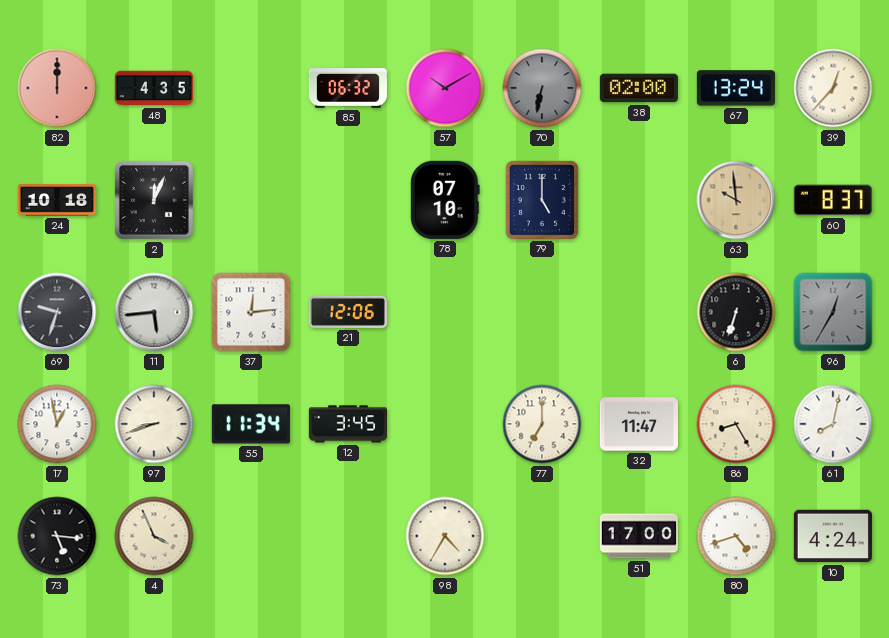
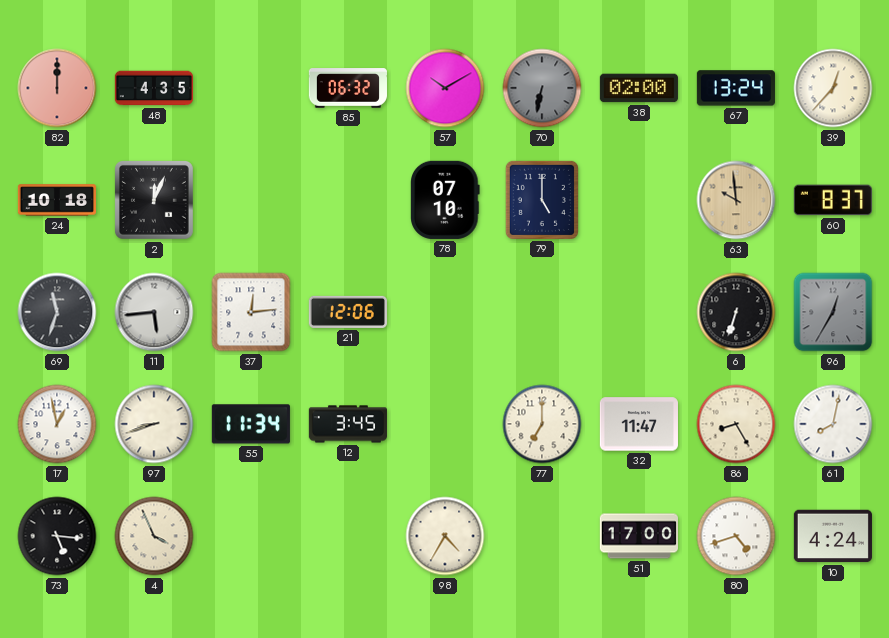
69: 9:33 -> 11:33 (57, 312)
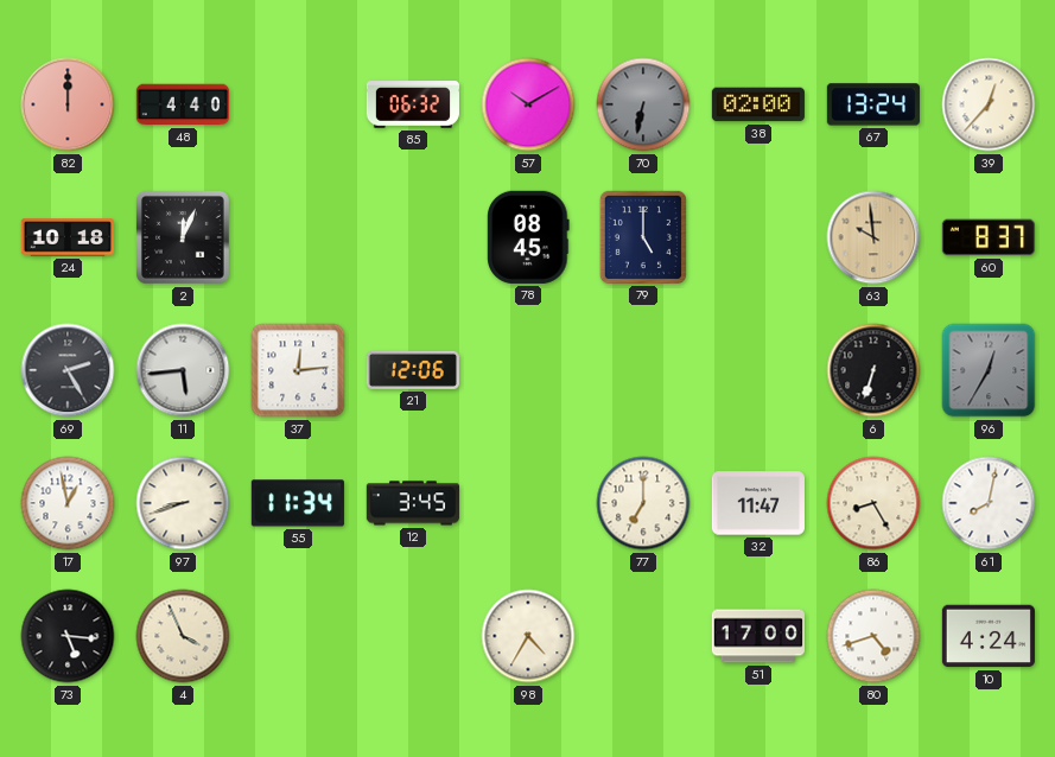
48: 4:35 -> 4:40 (183, 104)
78: 07:10 -> 08:45 (529, 237)
69: 11:33 -> 2:25 (68, 370)
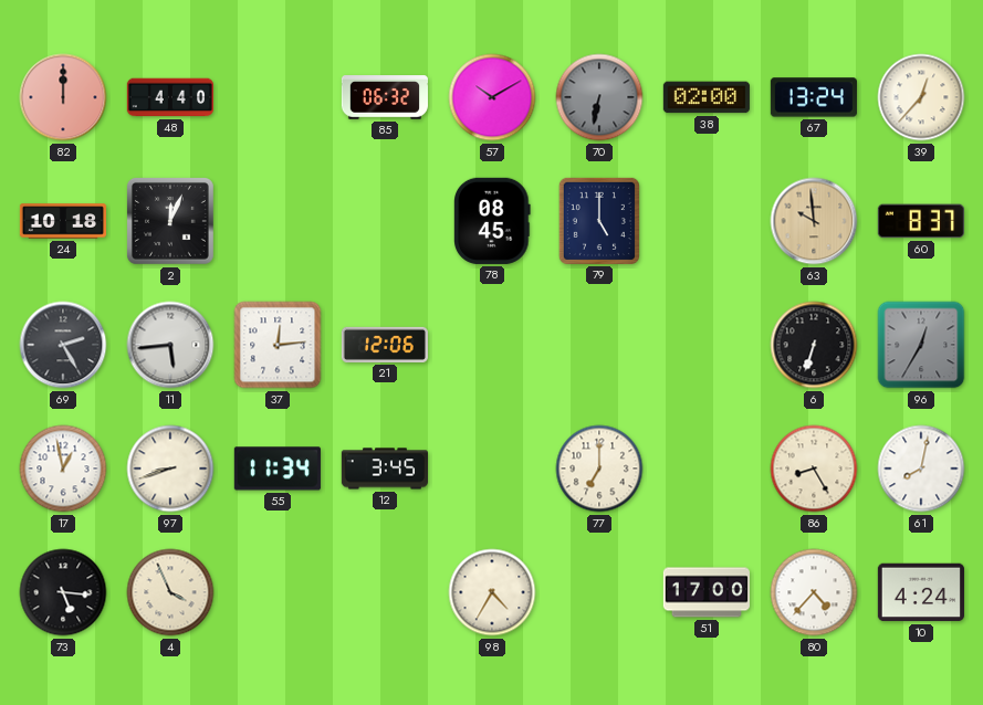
32: 11:47 -> none (758, 503)
80: 4:42 -> 4:37 (814, 592)
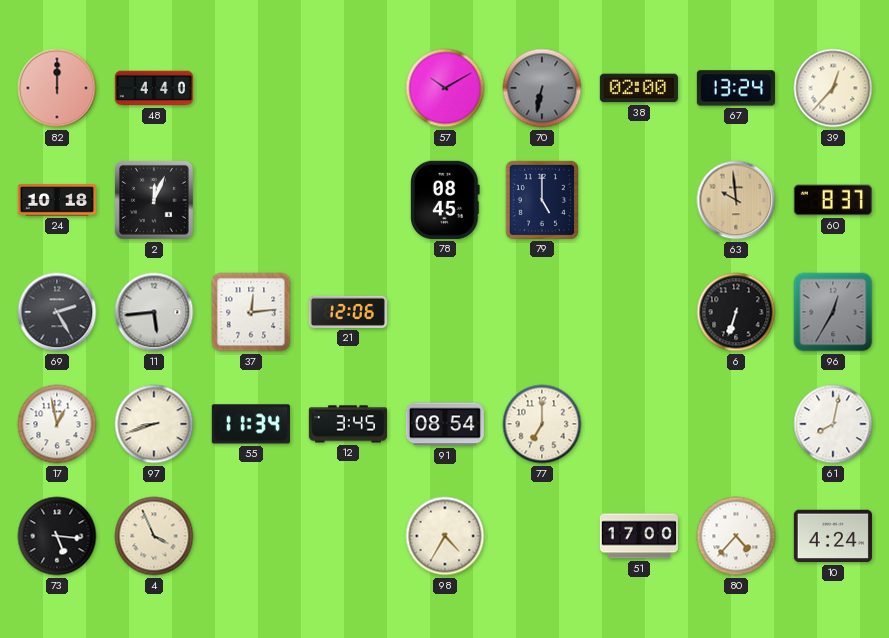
85: 06:32 -> none (385, 97)
91: none -> 08:54 (445, 424)
86: 8:25 -> none (814, 469)
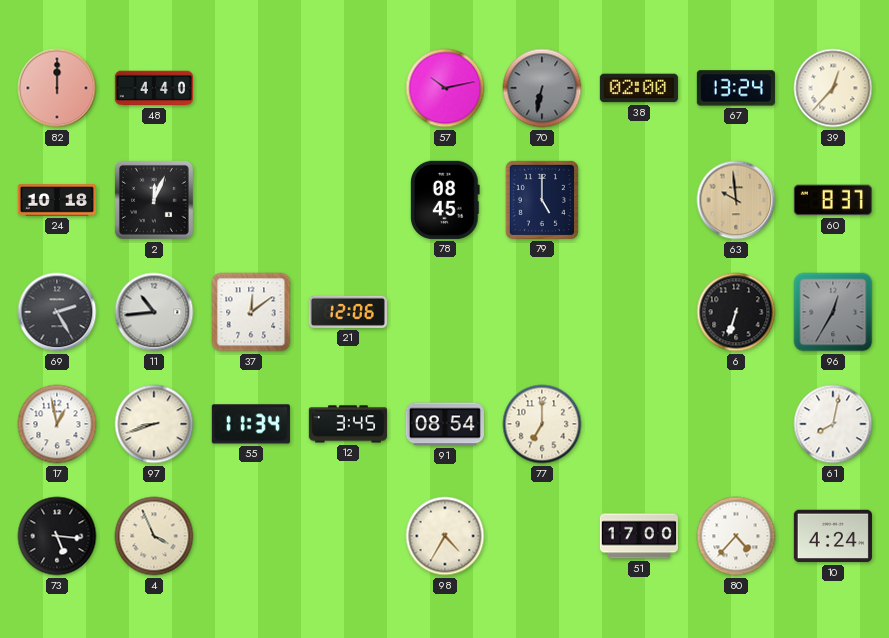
57: 10:10 -> 10:13 (445, 88)
11: 5:44 -> 10:44 (154, 312)
37: 12:14 -> 12:09 (251, 312)
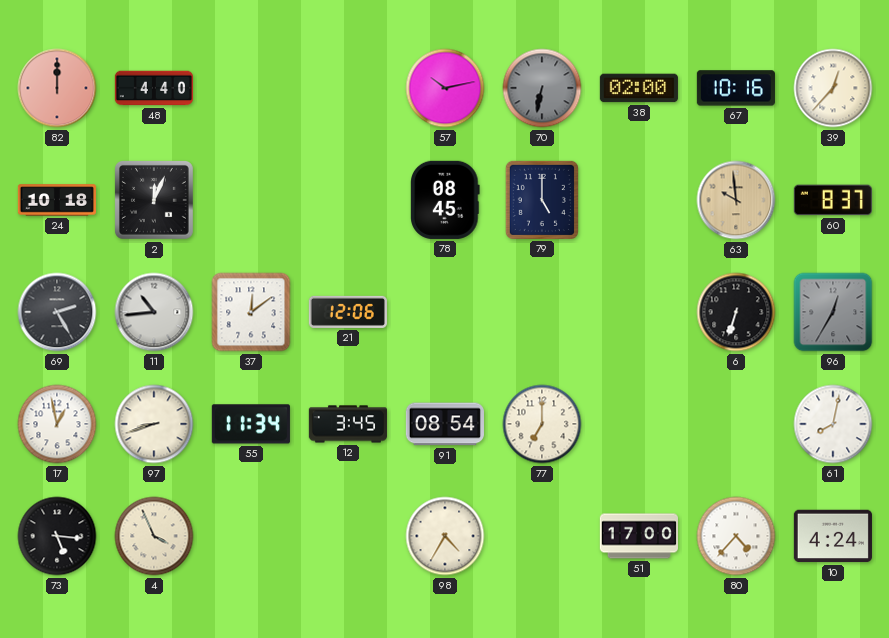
67: 13:24 -> 10:16 (736, 88)
